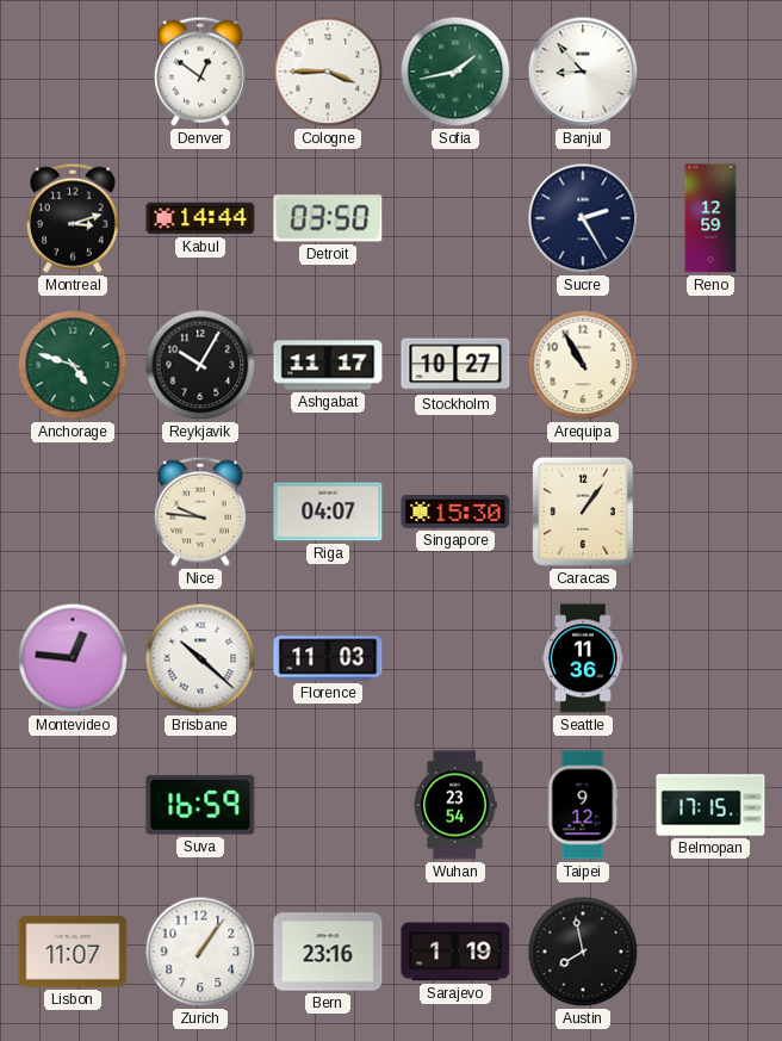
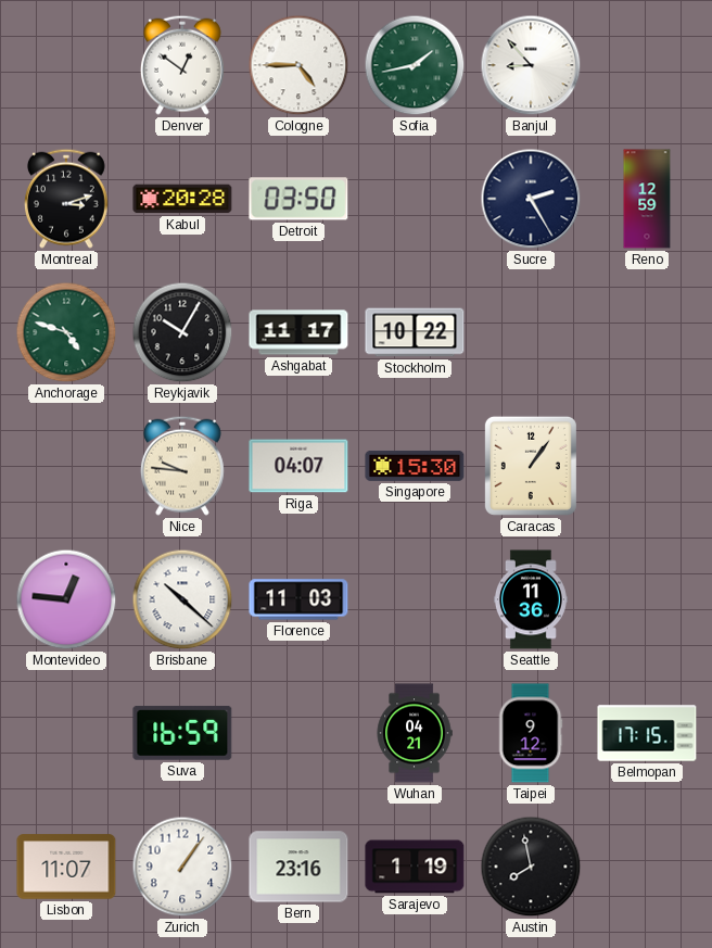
Cologne: 3:45 -> 4:45 (298, 65)
Kabul: 14:44 -> 20:28 (182, 199)
Stockholm: 10:27 -> 10:22 (415, 332)
Arequipa: 10:55 -> none (583, 365)
Wuhan: 23:54 -> 04:21 (415, 733)
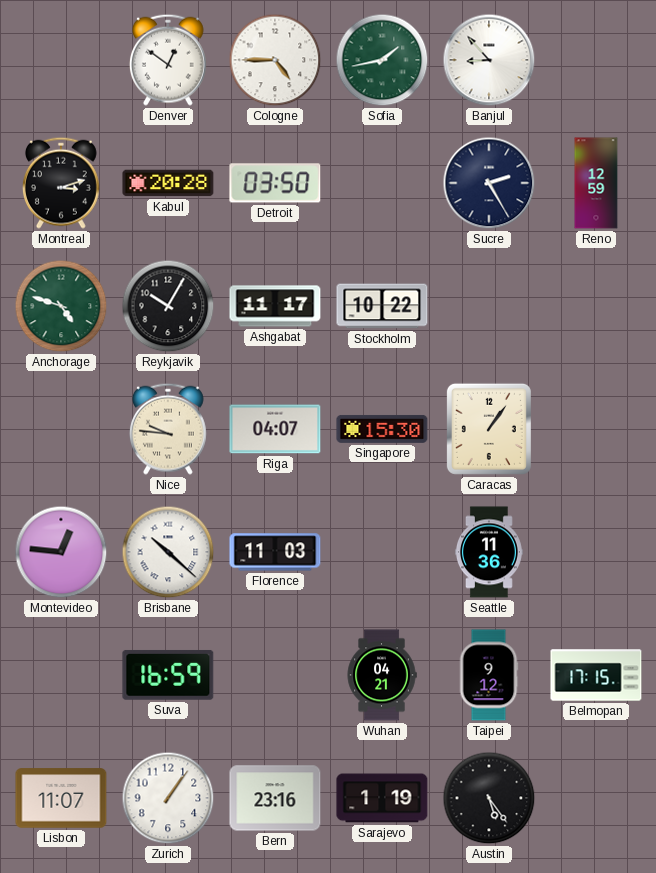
Austin: 7:58 -> 5:24 (489, 798)
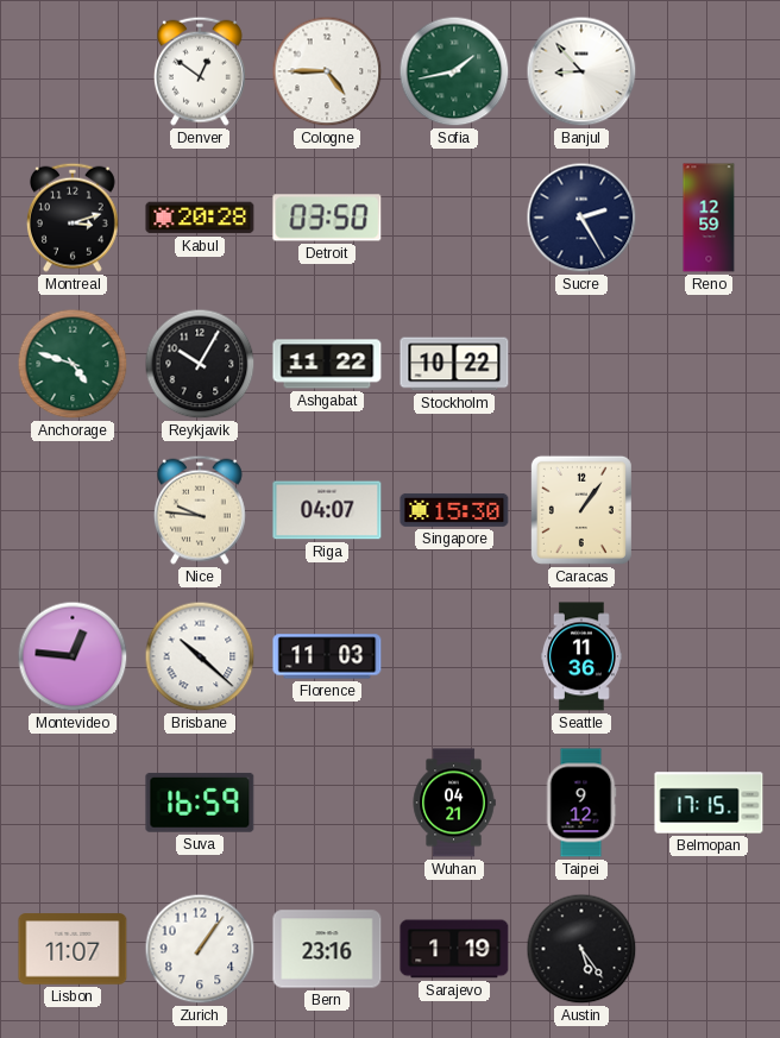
Ashgabat: 11:17 -> 11:22 (327, 364)
